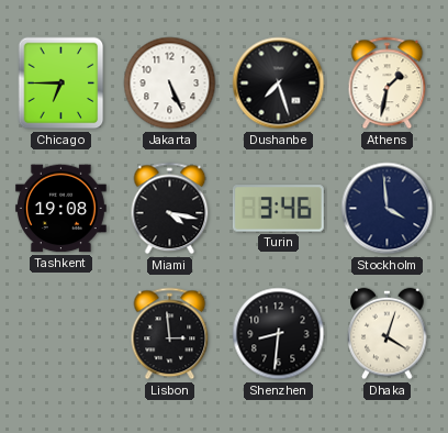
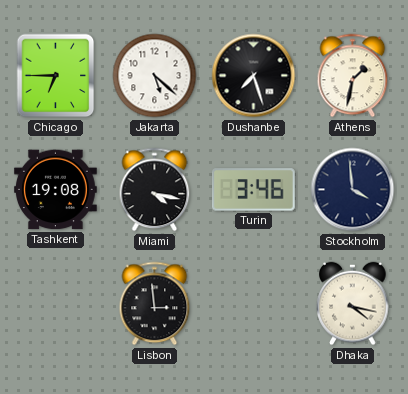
Jakarta: 5:26 -> 5:22 (155, 76)
Shenzhen: 8:31 -> none (279, 334)
Dhaka: 4:03 -> 4:17 (353, 304)
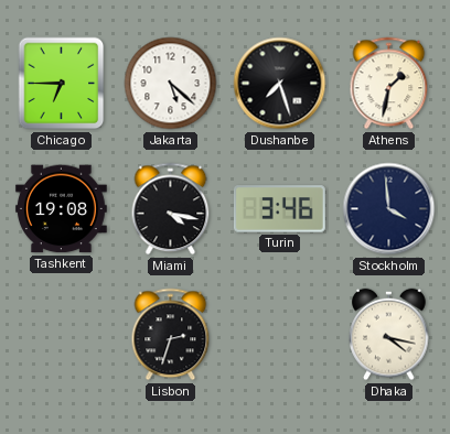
Lisbon: 2:59 -> 2:33 (171, 335)
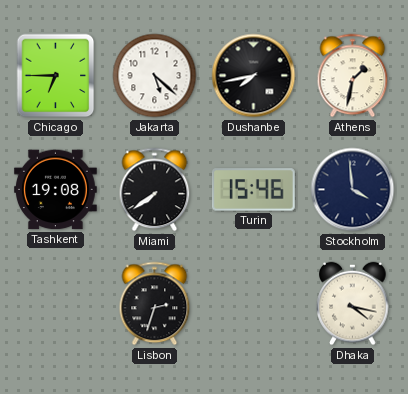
Dushanbe: 7:27 -> 7:43 (254, 76)
Miami: 4:17 -> 7:39 (155, 190)
Turin: 3:46 -> 15:46 (253, 190)
